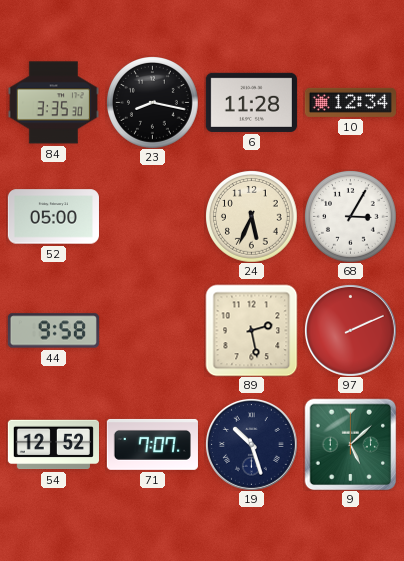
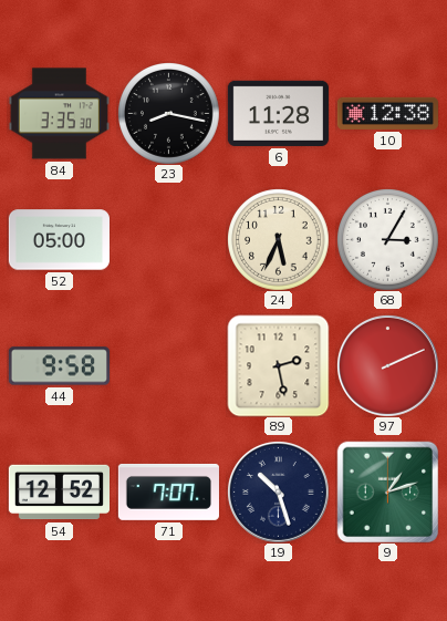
10: 12:34 -> 12:38 (387, 113)
9: 5:08 -> 1:12 (387, 491)
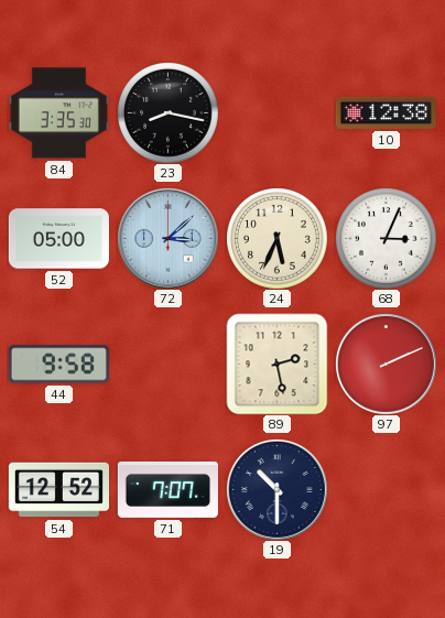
6: 11:28 -> none (278, 113)
72: none -> 3:08 (167, 238)
68: 3:05 -> 3:04 (387, 239)
19: 10:27 -> 10:30 (276, 489)
9: 1:12 -> none (387, 491)
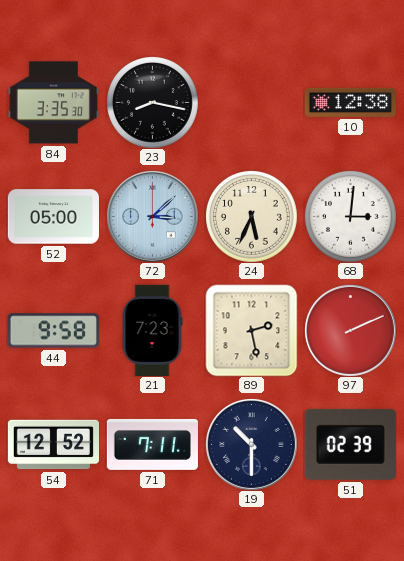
68: 3:04 -> 3:01 (351, 217)
21: none -> 7:23 (152, 330)
71: 7:07 -> 7:11 (152, 444)
51: none -> 02:39 (350, 444)
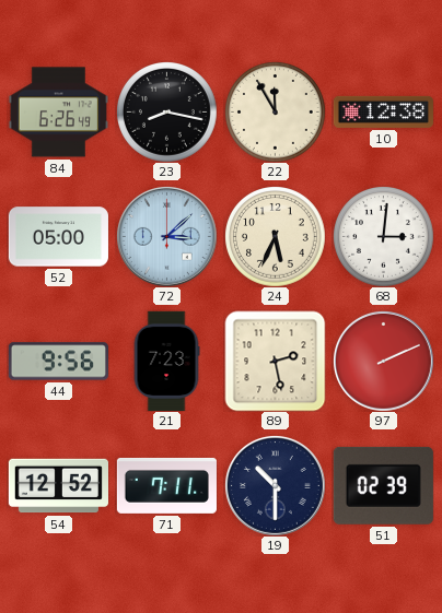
84: 3:35 -> 6:26 (58, 113)
22: none -> 11:55 (276, 113)
44: 9:58 -> 9:56 (58, 362)
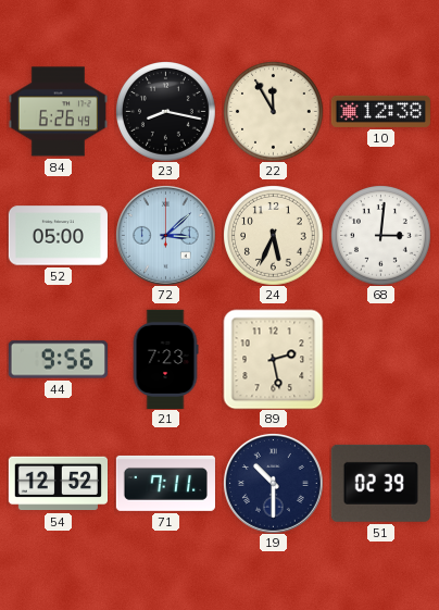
97: 2:11 -> none (383, 361)
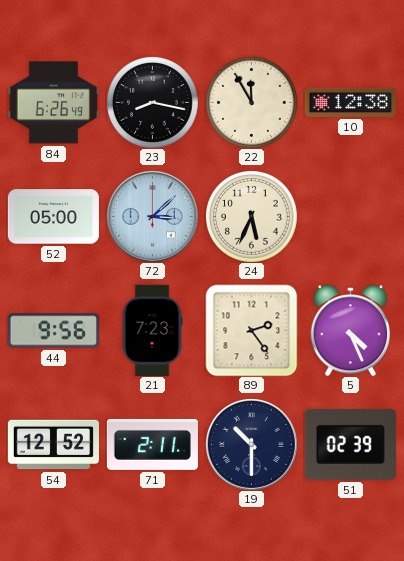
68: 3:01 -> none (381, 236)
89: 2:28 -> 2:24 (251, 330)
5: none -> 4:26 (350, 330)
71: 7:11 -> 2:11 (152, 444)
